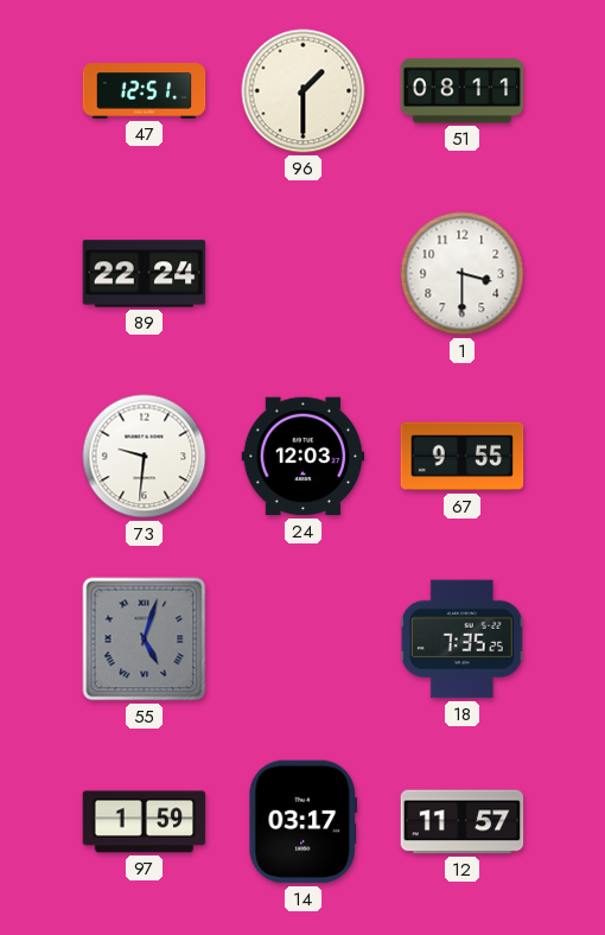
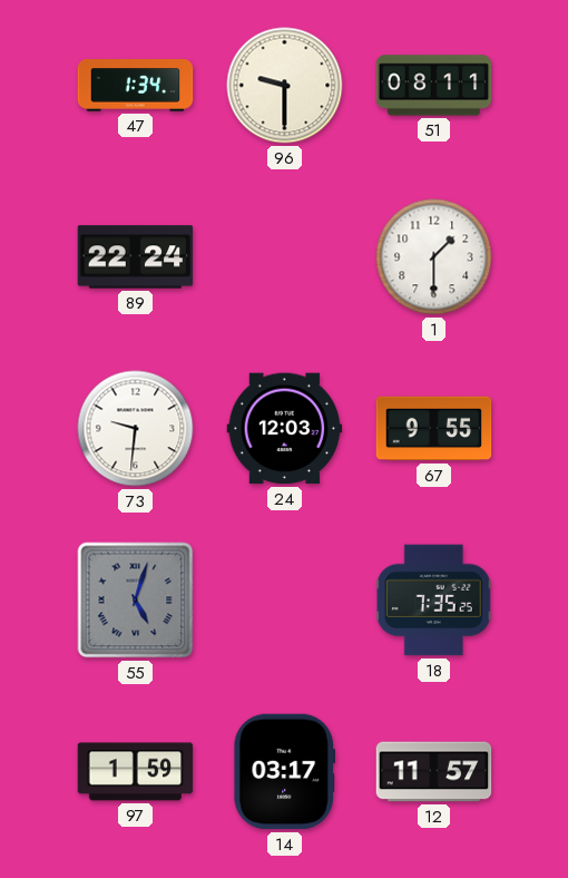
47: 12:51 -> 1:34 (136, 86)
96: 1:30 -> 9:30 (285, 86)
1: 3:30 -> 1:30 (434, 257)
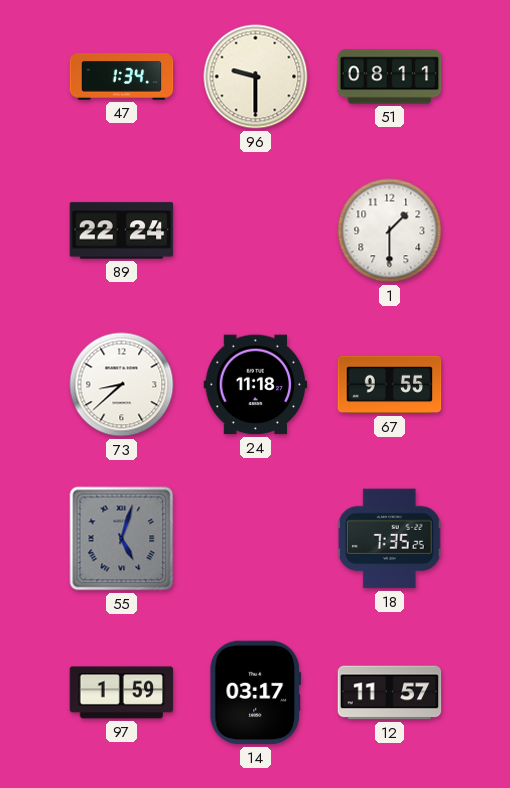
73: 9:31 -> 8:38 (122, 385)
24: 12:03 -> 11:18 (256, 385)
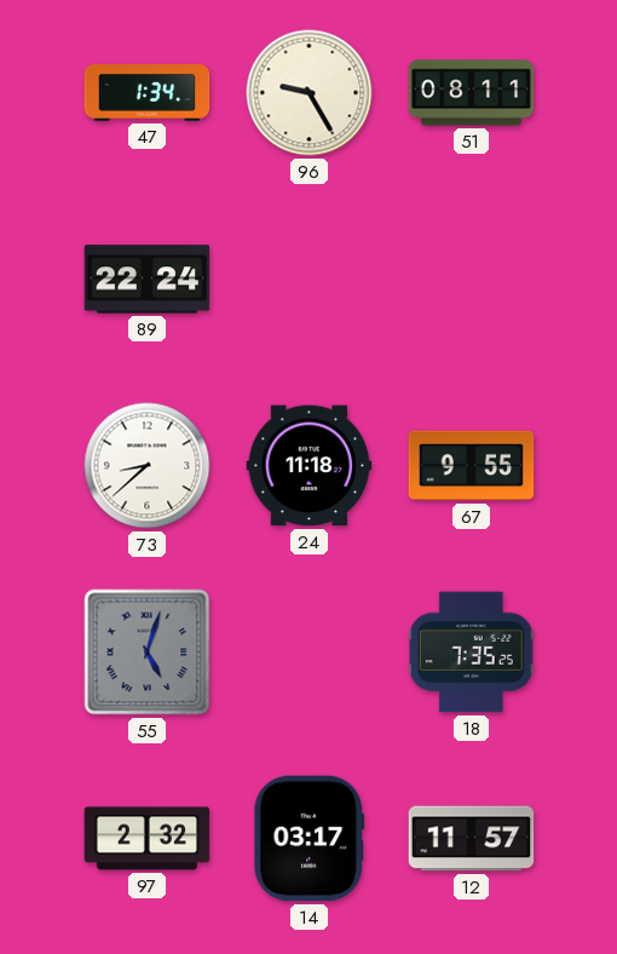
96: 9:30 -> 9:25 (310, 93)
1: 1:30 -> none (390, 231)
97: 1:59 -> 2:32 (148, 839)
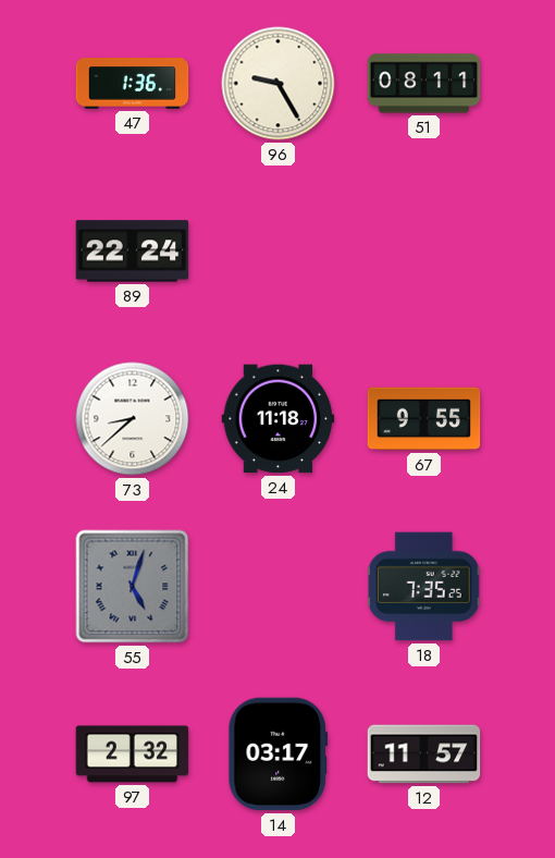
47: 1:34 -> 1:36 (133, 84)
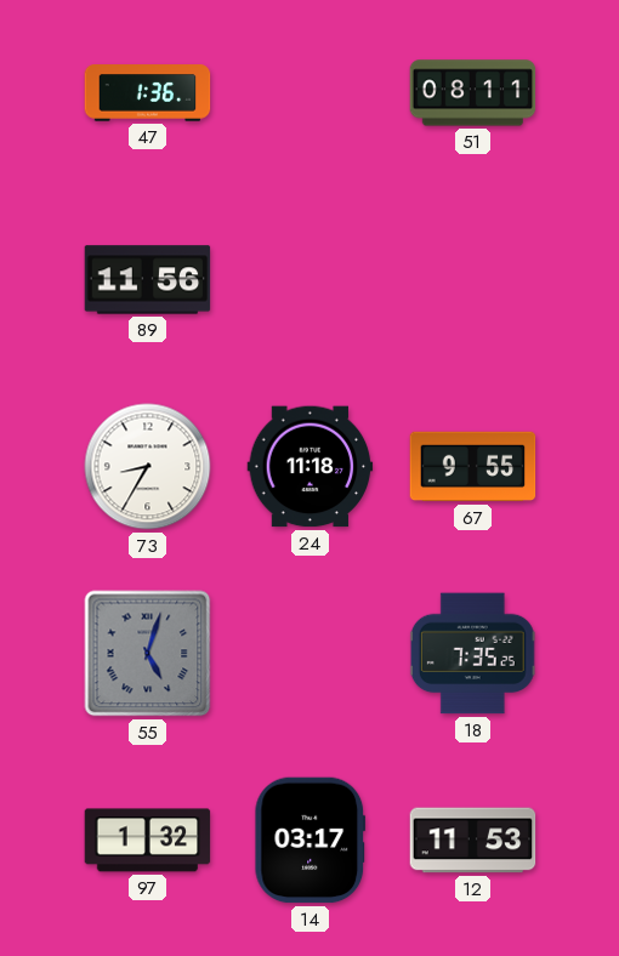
96: 9:25 -> none (279, 84)
89: 22:24 -> 11:56 (148, 280)
73: 8:38 -> 8:35 (148, 467)
97: 2:32 -> 1:32 (148, 841)
12: 11:57 -> 11:53 (473, 841)
